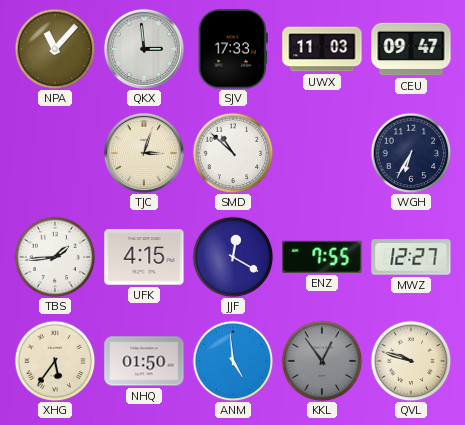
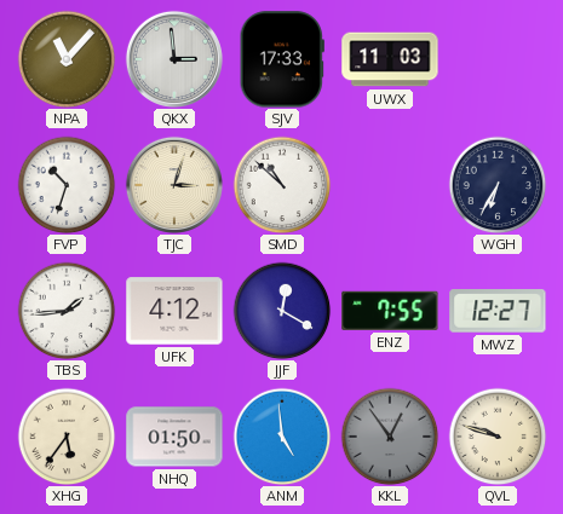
CEU: 09:47 -> none (411, 49)
FVP: none -> 10:33 (67, 185)
UFK: 4:15 -> 4:12 (174, 311)
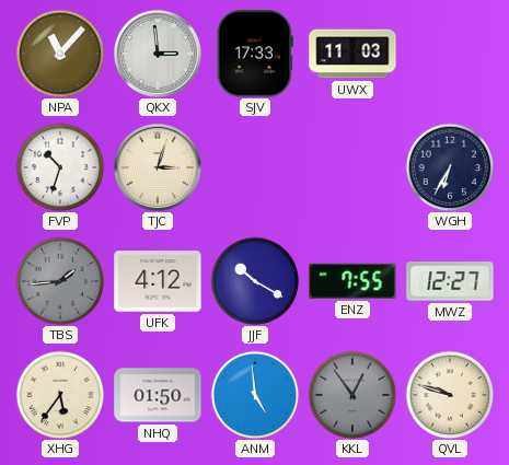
SMD: 10:52 -> none (282, 185)
TBS dial: white -> grey (60, 281)
JJF: 12:20 -> 10:20 (255, 281)
